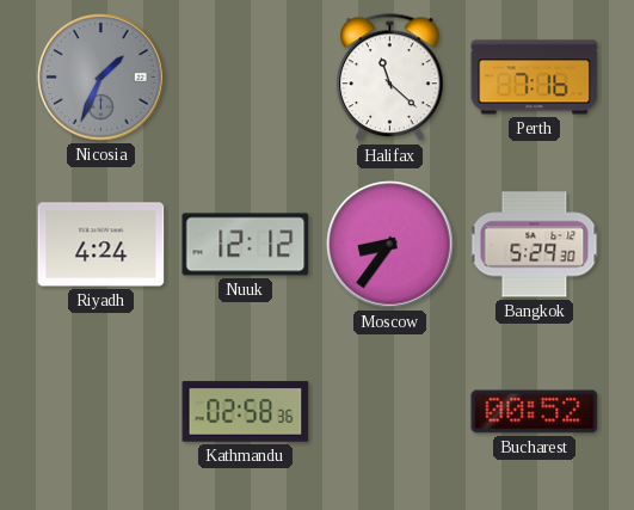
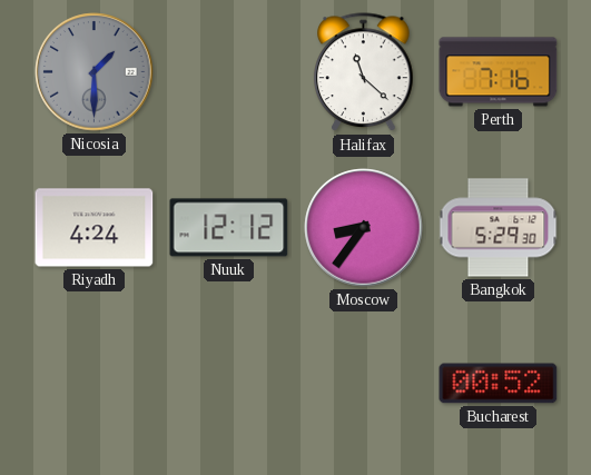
Nicosia: 1:34 -> 1:30 (95, 72)
Kathmandu: 02:58 -> none (246, 412)
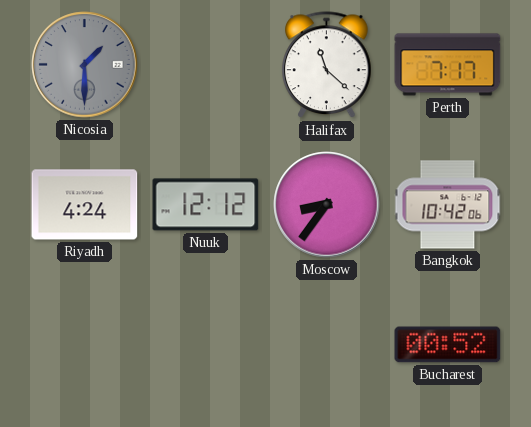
Perth: 7:16 -> 7:17 (448, 65)
Bangkok: 5:29 -> 10:42 (448, 205)
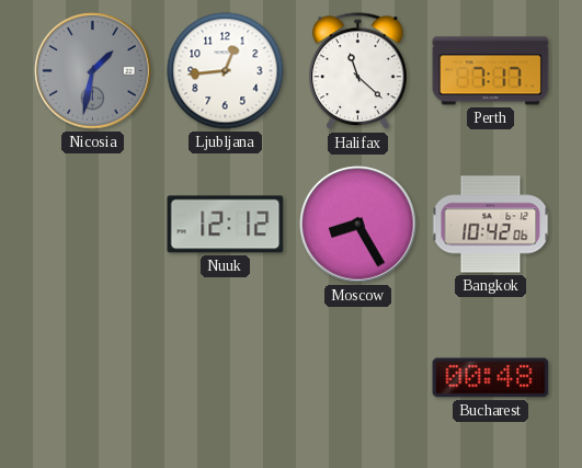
Nicosia: 1:30 -> 1:32 (93, 71)
Ljubljana: none -> 12:44 (226, 71)
Riyadh: 4:24 -> none (85, 205)
Moscow: 8:36 -> 8:25 (358, 225)
Bucharest: 00:52 -> 00:48 (491, 378)
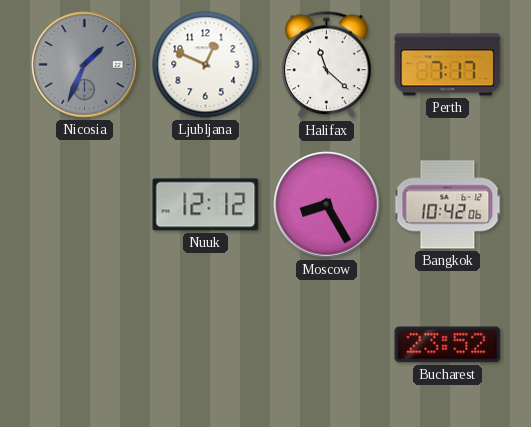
Nicosia: 1:32 -> 1:34 (85, 65)
Ljubljana: 12:44 -> 12:49 (206, 65)
Bucharest: 00:48 -> 23:52 (448, 345)
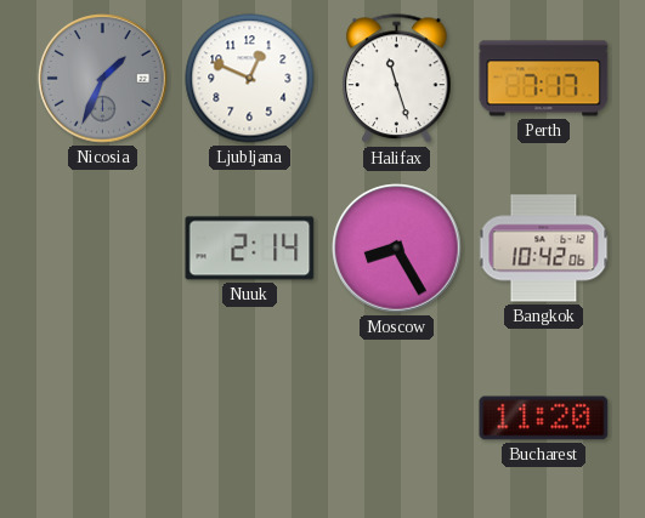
Halifax: 11:22 -> 11:27 (397, 79)
Nuuk: 12:12 -> 2:14 (250, 249)
Bucharest: 23:52 -> 11:20 (544, 419)
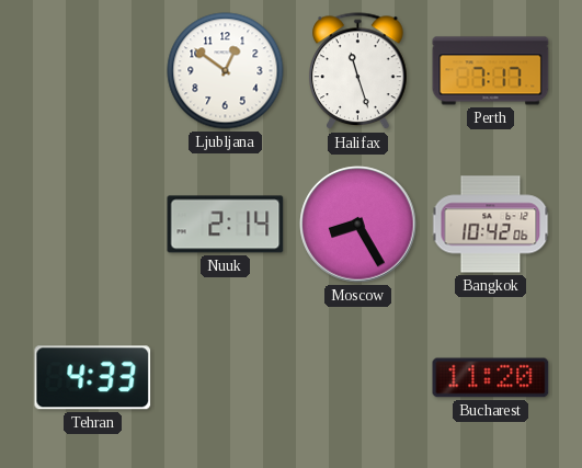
Nicosia: 1:34 -> none (103, 79)
Ljubljana: 12:49 -> 12:51 (226, 71)
Tehran: none -> 4:33 (93, 378)
